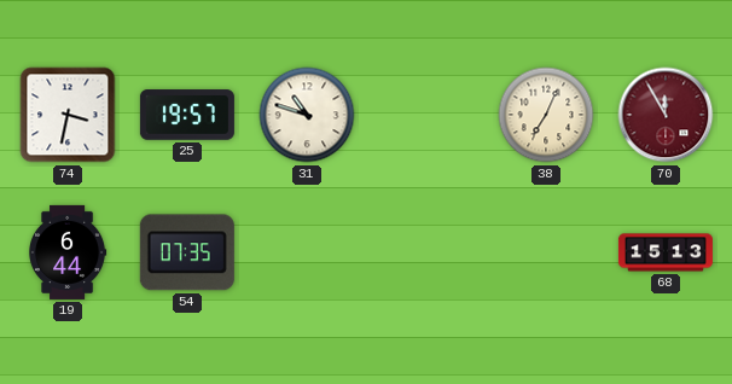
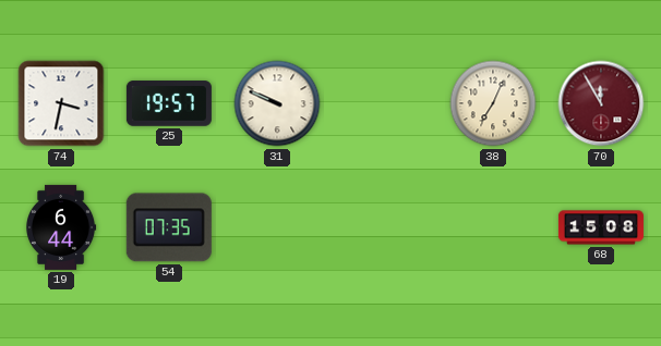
31: 10:48 -> 9:49 (277, 103)
68: 15:13 -> 15:08 (601, 227)
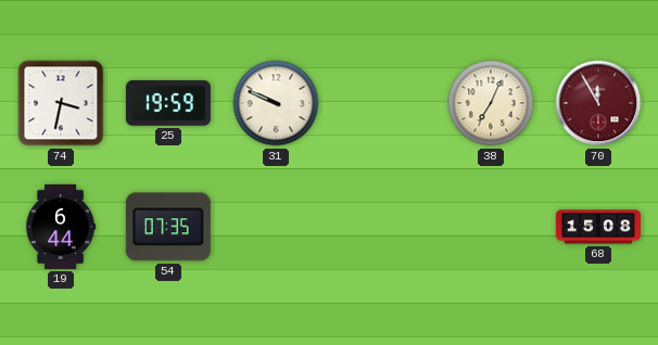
25: 19:57 -> 19:59 (168, 103)
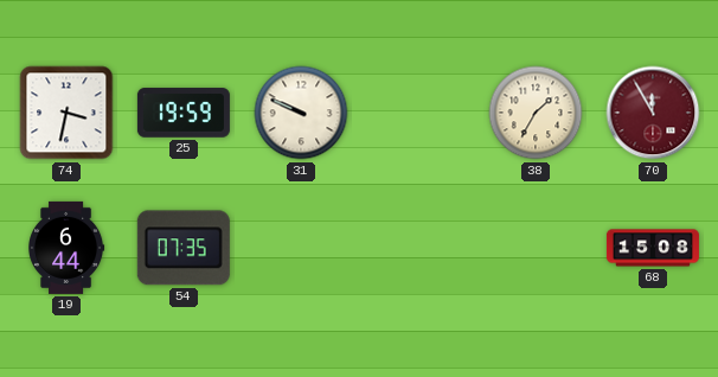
38: 7:04 -> 1:35 (536, 113)
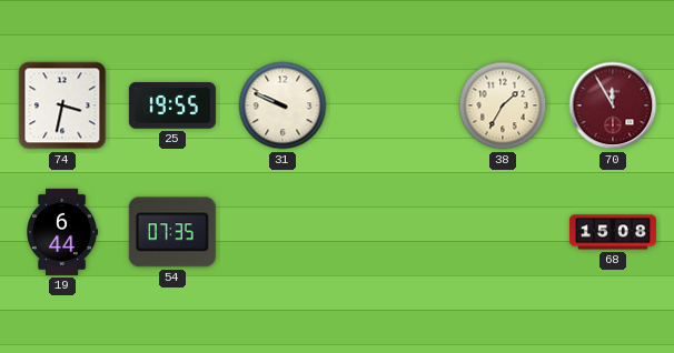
25: 19:59 -> 19:55 (172, 105)
